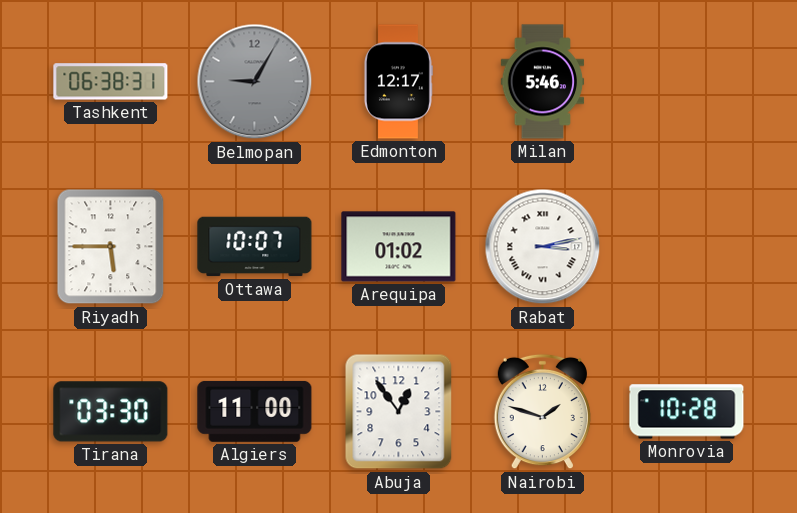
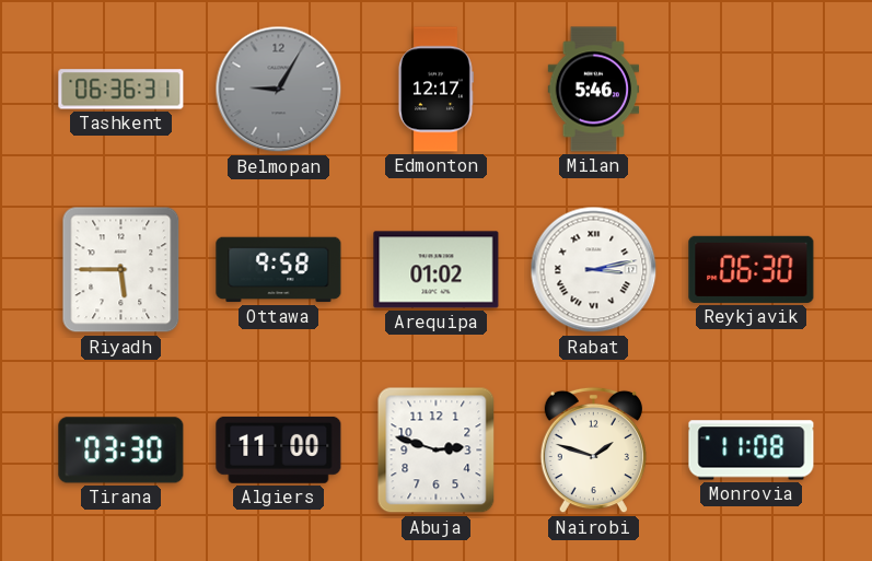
Tashkent: 06:38 -> 06:36 (121, 90)
Ottawa: 10:07 -> 9:58 (279, 270)
Reykjavik: none -> 06:30 (752, 269)
Abuja: 12:54 -> 2:48 (437, 451)
Monrovia: 10:28 -> 11:08 (752, 451)
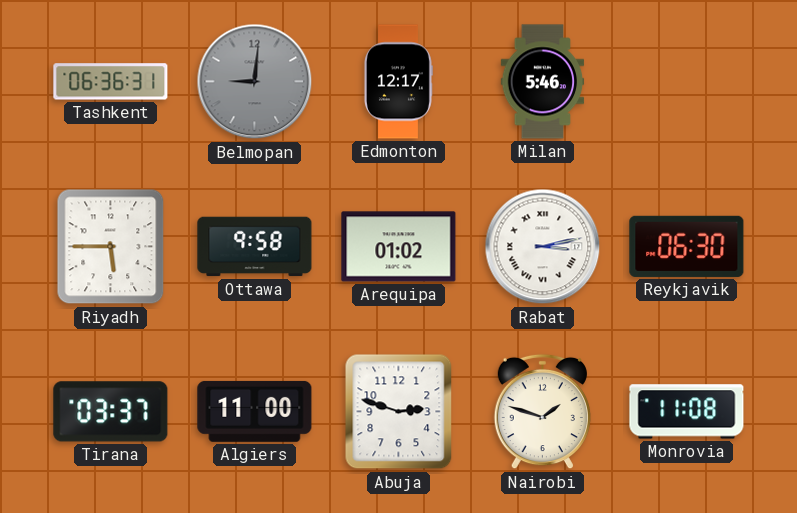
Belmopan: 9:05 -> 9:01 (255, 82)
Tirana: 03:30 -> 03:37 (111, 412)
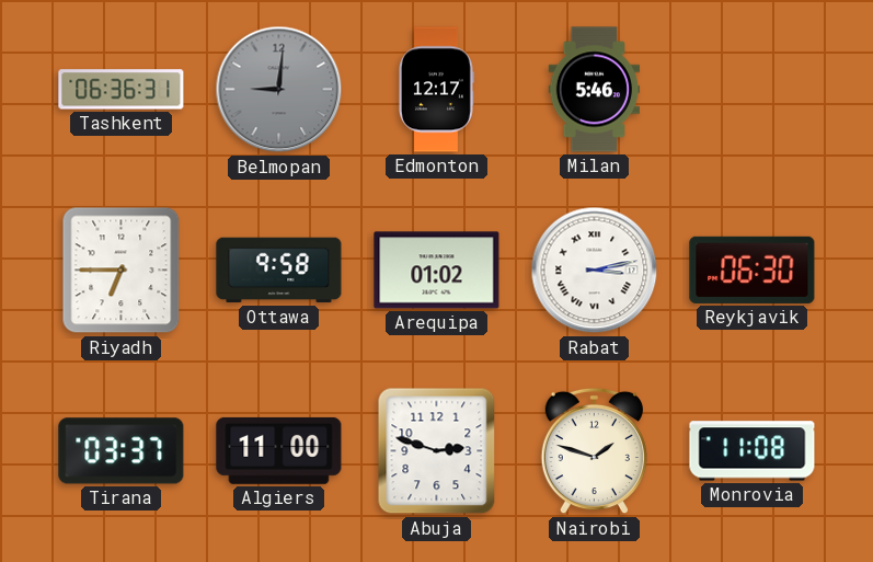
Riyadh: 5:45 -> 6:45 (122, 271)
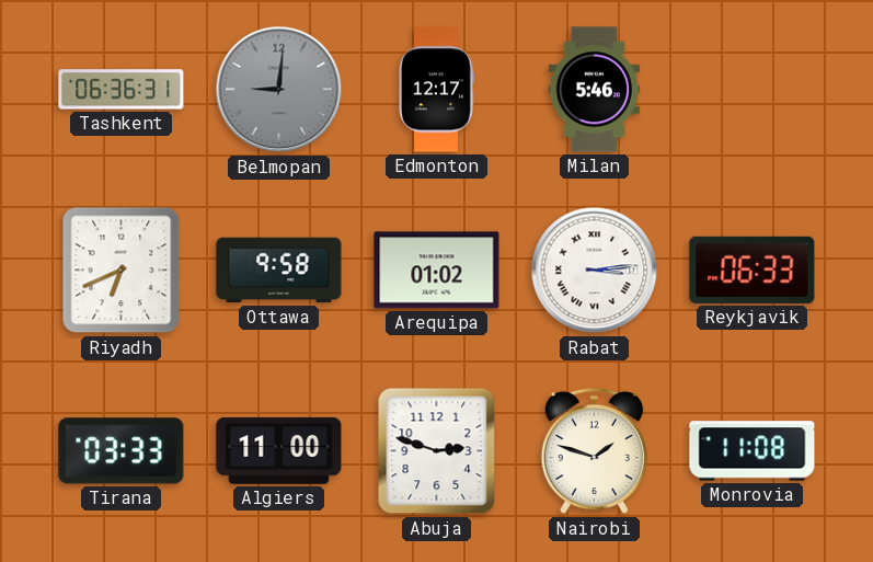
Riyadh: 6:45 -> 6:41 (122, 271)
Rabat: 3:13 -> 3:14 (595, 271)
Reykjavik: 06:30 -> 06:33 (753, 269)
Tirana: 03:37 -> 03:33 (122, 451)
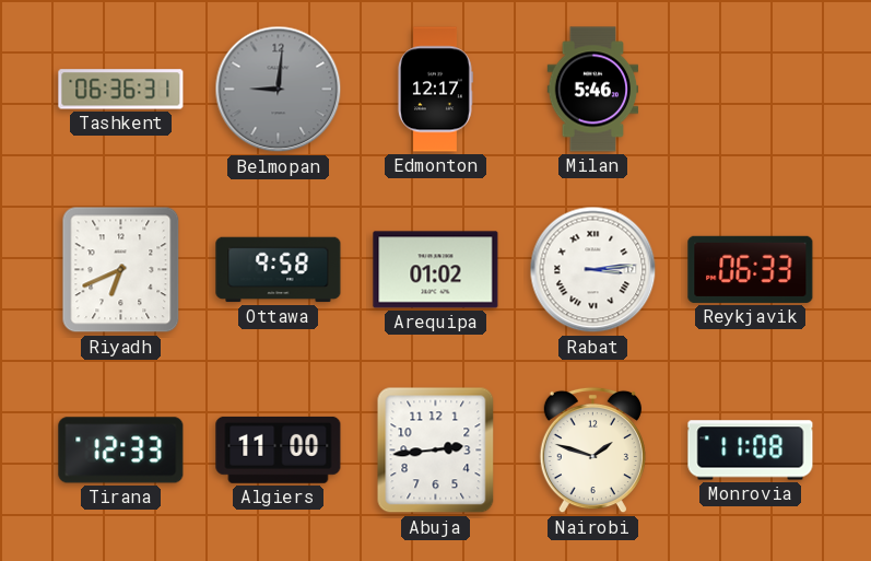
Tirana: 03:33 -> 12:33 (121, 451)
Abuja: 2:48 -> 2:44 (436, 451)
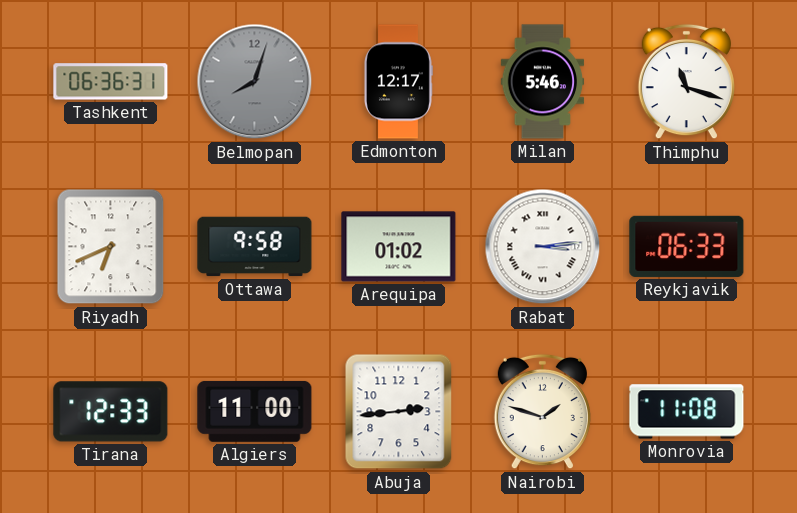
Belmopan: 9:01 -> 8:03 (255, 82)
Thimphu: none -> 11:18 (686, 82)
